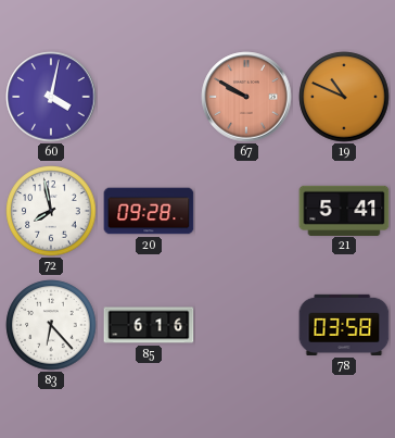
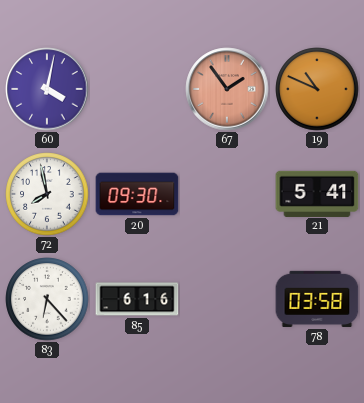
67: 9:50 -> 1:54 (227, 89)
20: 09:28 -> 09:30 (137, 194)
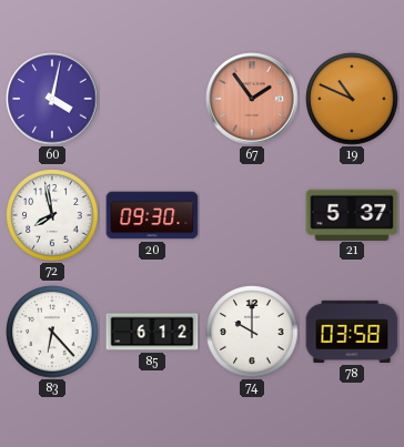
21: 5:41 -> 5:37 (352, 214)
85: 6:16 -> 6:12 (152, 332)
74: none -> 10:00 (252, 332)
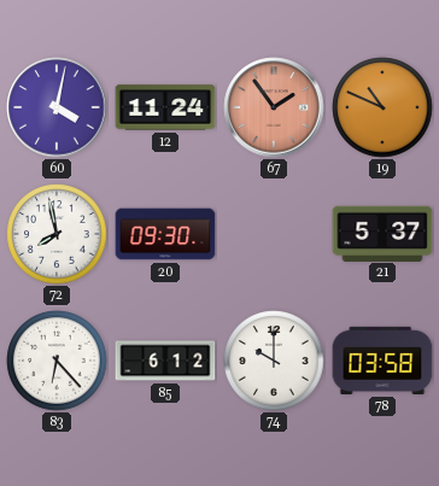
12: none -> 11:24 (165, 107)
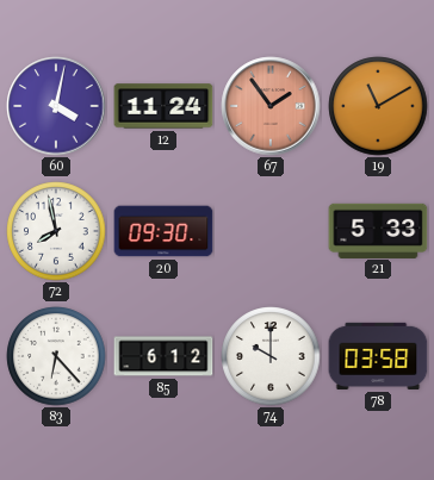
19: 10:49 -> 11:10 (378, 106)
21: 5:37 -> 5:33 (378, 230)
